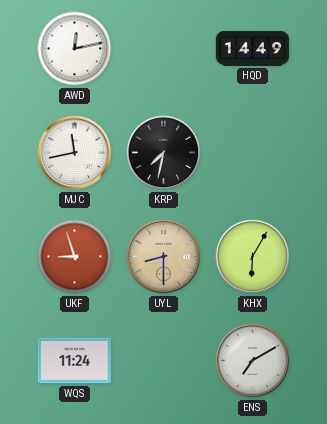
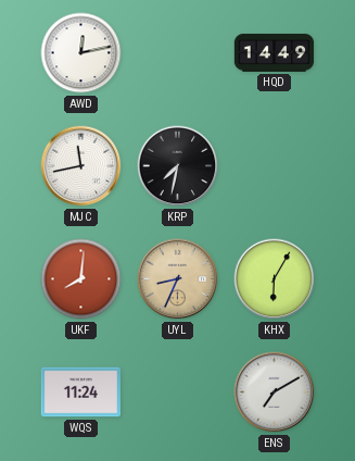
UKF: 8:57 -> 8:01 (81, 279)
UYL: 8:30 -> 8:34 (178, 279)
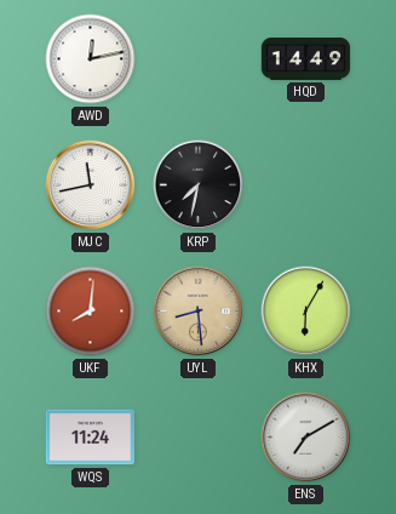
UYL: 8:34 -> 8:29 (199, 312)
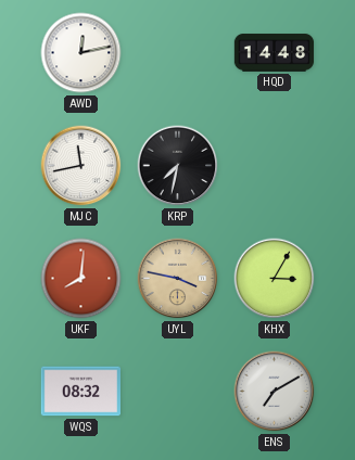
HQD: 14:49 -> 14:48 (275, 53)
UYL: 8:29 -> 3:47 (178, 279)
KHX: 6:05 -> 3:05 (275, 279)
WQS: 11:24 -> 08:32 (81, 392)
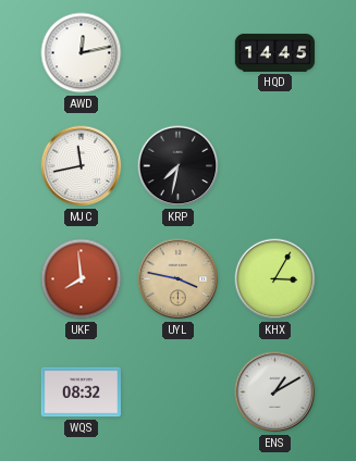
HQD: 14:48 -> 14:45 (275, 53)
UKF: 8:01 -> 7:59 (82, 279)
ENS: 7:10 -> 1:10 (275, 393)
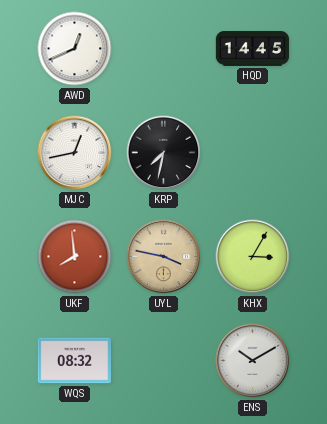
AWD: 12:13 -> 12:41 (75, 49)
MJC: 11:43 -> 12:43 (75, 153)
ENS: 1:10 -> 10:10 (253, 361)
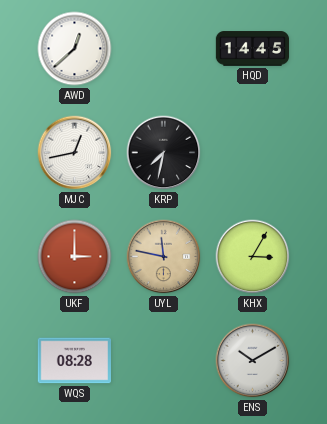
AWD: 12:41 -> 12:38 (75, 49)
UKF: 7:59 -> 3:00 (75, 257)
UYL: 3:47 -> 11:47 (164, 257)
WQS: 08:32 -> 08:28 (75, 361)
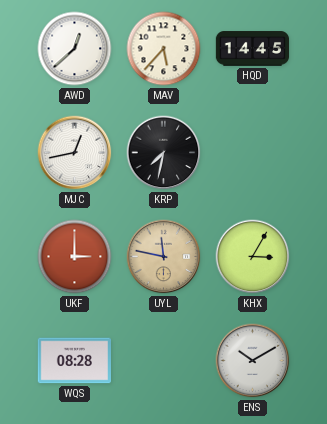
MAV: none -> 5:37 (164, 49)
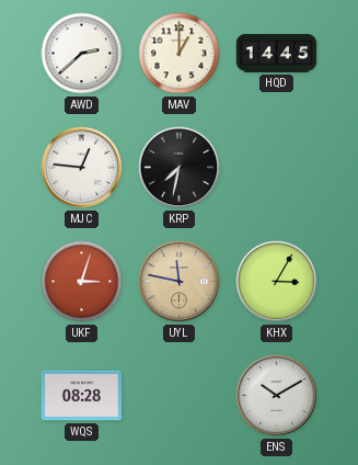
AWD: 12:38 -> 2:38 (82, 54)
MAV: 5:37 -> 1:00 (180, 54)
MJC: 12:43 -> 12:46 (82, 168)
UKF: 3:00 -> 3:03 (82, 282)
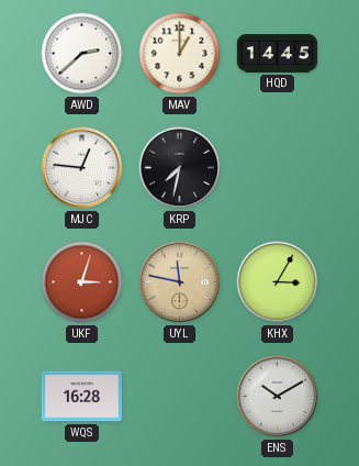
WQS: 08:28 -> 16:28 (82, 397)
